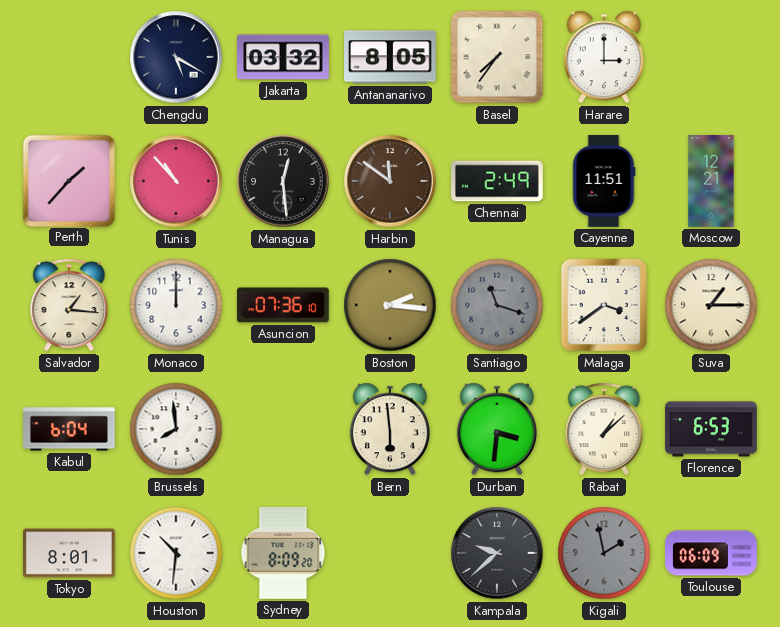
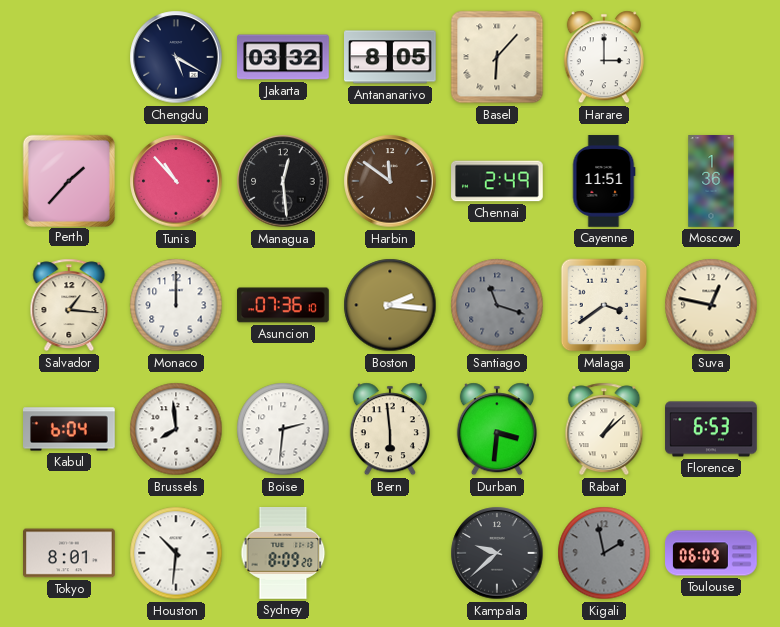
Basel: 7:36 -> 6:07 (497, 57)
Moscow: 12:21 -> 1:36 (711, 181)
Suva: 1:15 -> 12:47 (711, 305)
Boise: none -> 2:31 (283, 429)
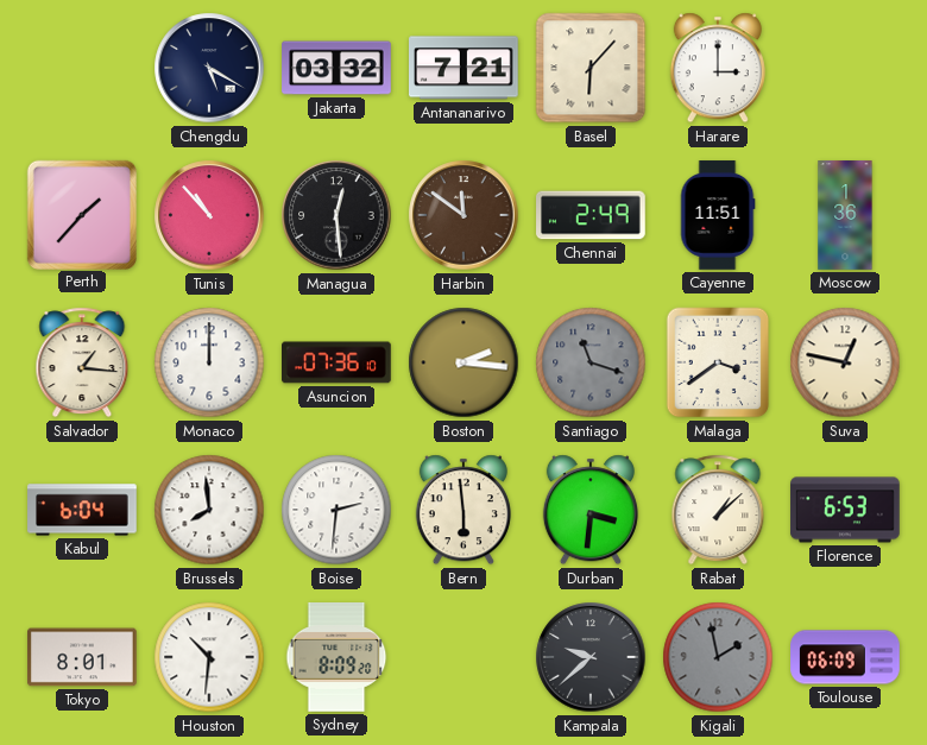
Antananarivo: 8:05 -> 7:21 (465, 68)
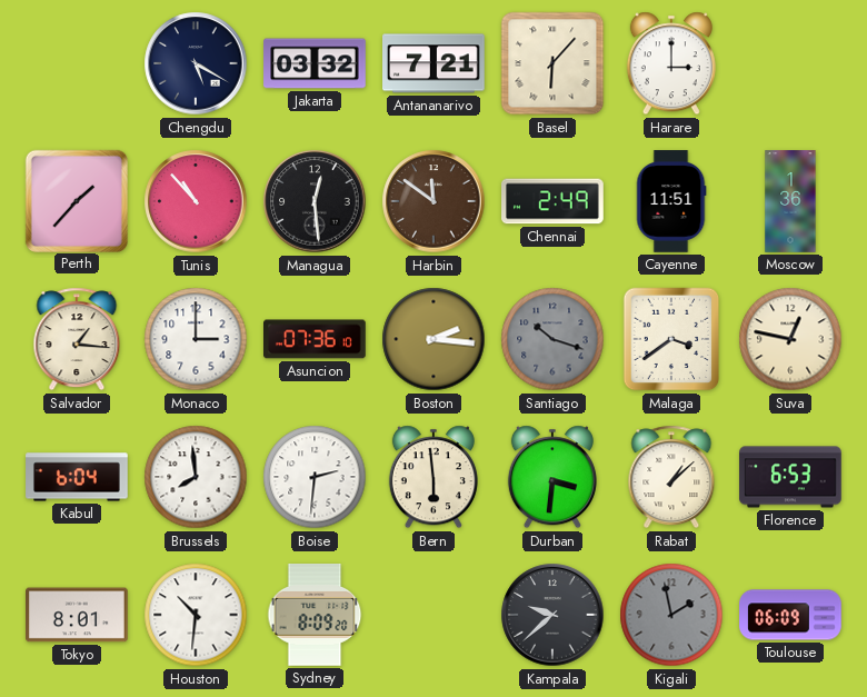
Monaco: 12:00 -> 3:00 (196, 339)
Santiago: 11:18 -> 10:18 (552, 339)
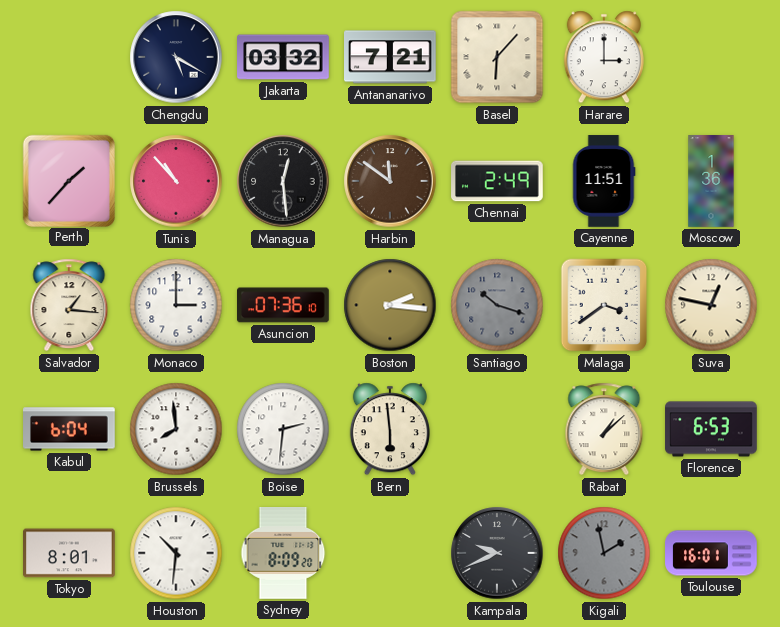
Durban: 3:31 -> none (552, 477)
Kampala: 9:38 -> 9:41 (497, 553)
Toulouse: 06:09 -> 16:01 (711, 553)
